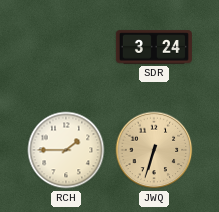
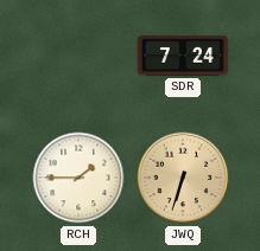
SDR: 3:24 -> 7:24 (183, 56)
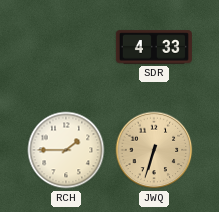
SDR: 7:24 -> 4:33 (154, 47)
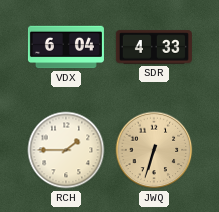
VDX: none -> 6:04 (66, 47)
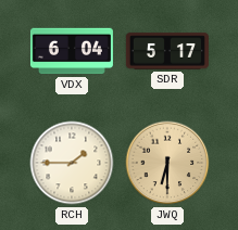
SDR: 4:33 -> 5:17 (167, 51)
JWQ: 6:33 -> 6:30 (167, 163)
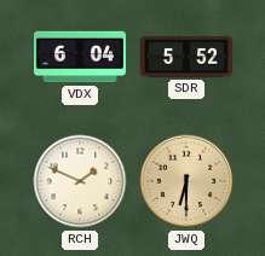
SDR: 5:17 -> 5:52 (186, 57)
RCH: 1:45 -> 1:49 (80, 181)
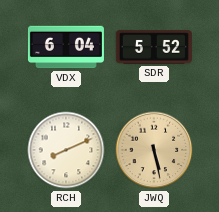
RCH: 1:49 -> 8:11 (66, 150)
JWQ: 6:30 -> 5:28 (154, 150)
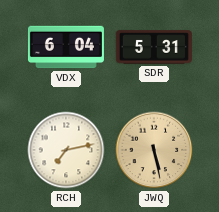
SDR: 5:52 -> 5:31 (154, 47)
RCH: 8:11 -> 7:13 (66, 150)
